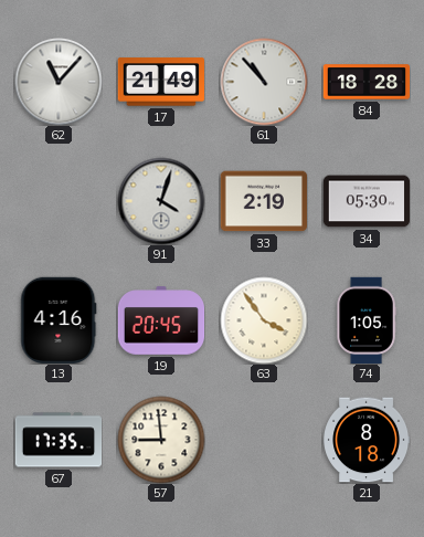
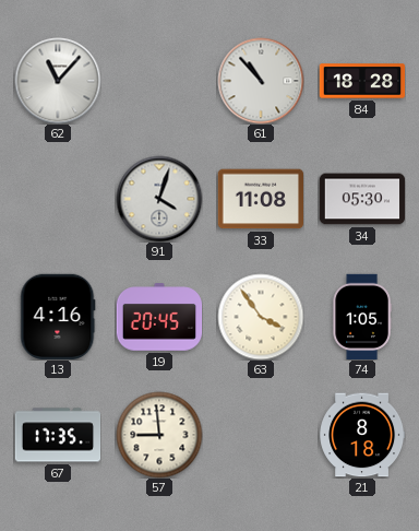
17: 21:49 -> none (160, 82)
33: 2:19 -> 11:08 (260, 199)
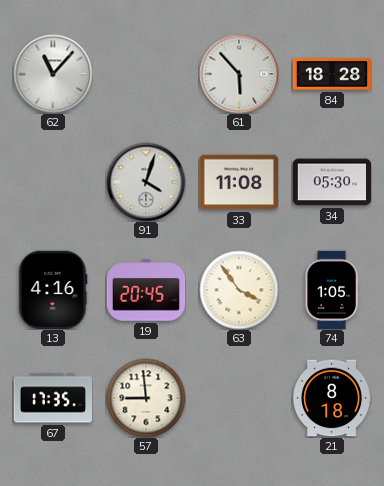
61: 10:53 -> 5:53 (239, 74)
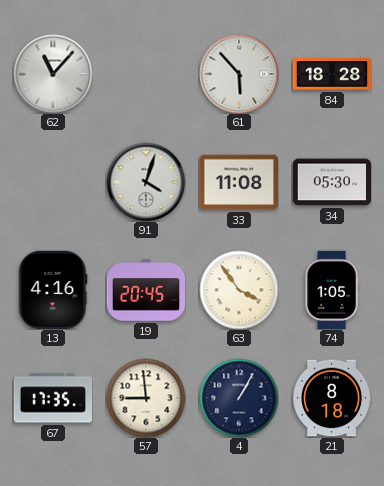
4: none -> 1:05 (239, 398)
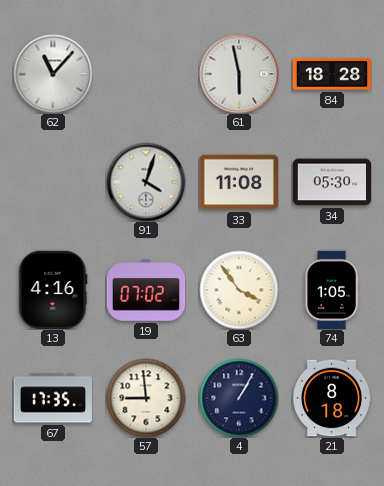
61: 5:53 -> 5:58 (239, 74)
19: 20:45 -> 07:02 (146, 290)
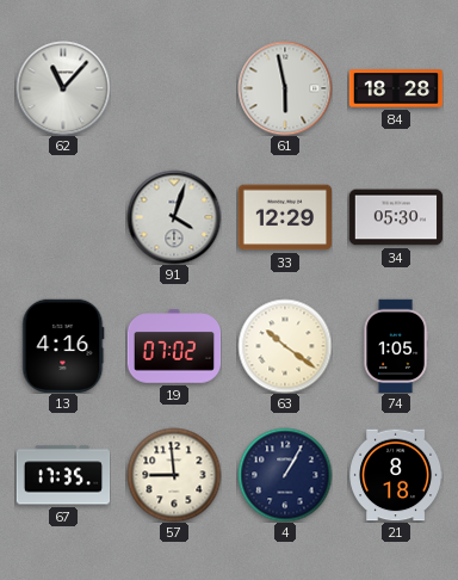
33: 11:08 -> 12:29 (284, 217)
63: 3:54 -> 10:21 (285, 346)
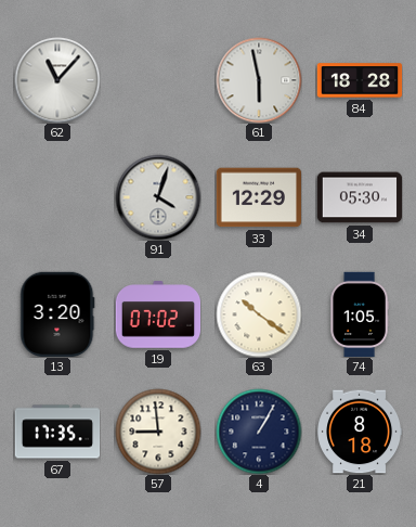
13: 4:16 -> 3:20 (57, 313)
